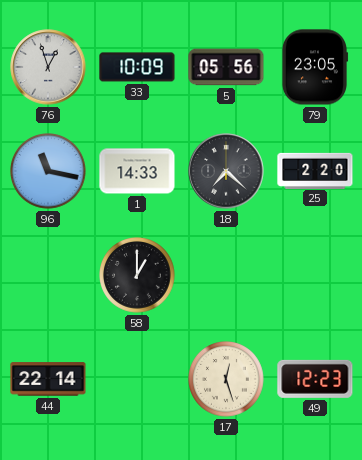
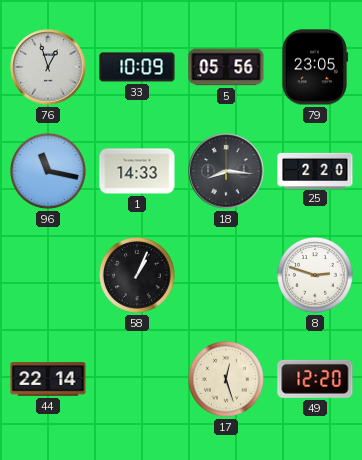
18: 7:22 -> 8:16 (226, 171)
58: 1:00 -> 1:04 (138, 276)
8: none -> 2:48 (316, 276)
49: 12:23 -> 12:20 (315, 379)
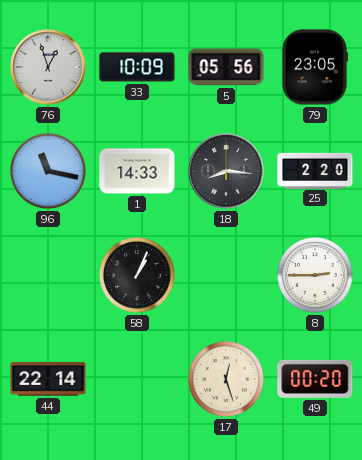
8: 2:48 -> 2:45 (316, 276)
49: 12:20 -> 00:20 (315, 379)
